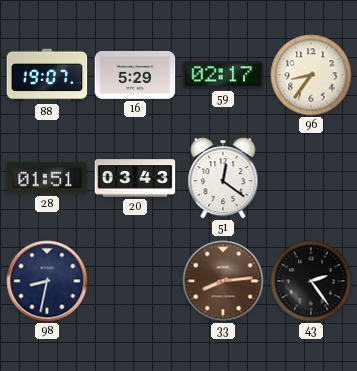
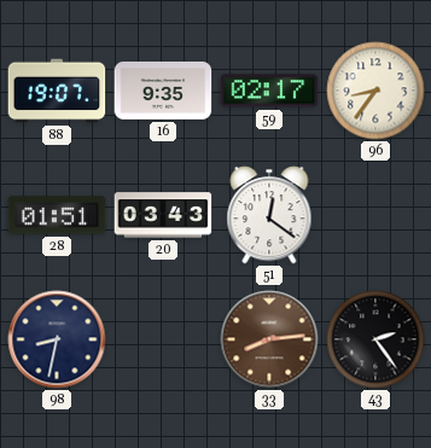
16: 5:29 -> 9:35 (163, 91)
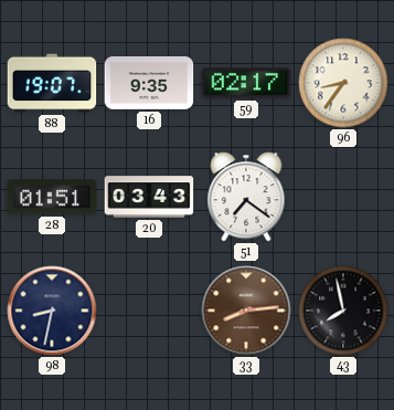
51: 12:21 -> 7:21 (246, 197)
43: 2:24 -> 7:58 (343, 311)
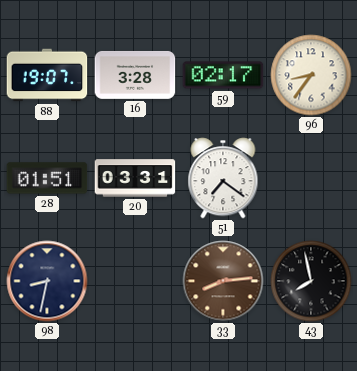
16: 9:35 -> 3:28 (135, 75)
20: 03:43 -> 03:31 (135, 178)
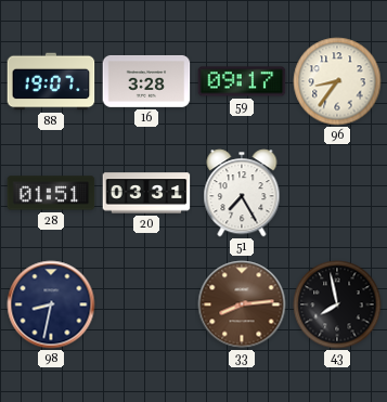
59: 02:17 -> 09:17 (242, 81)
51: 7:21 -> 7:25 (242, 193)
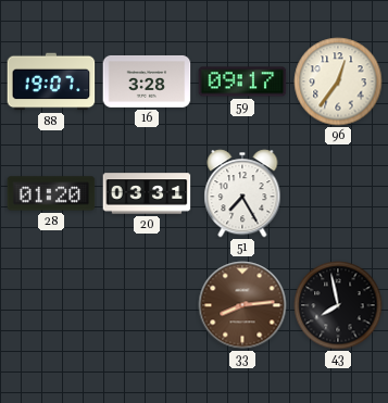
96: 8:36 -> 12:36 (338, 81)
28: 01:51 -> 01:20 (51, 193)
98: 8:32 -> none (51, 304)
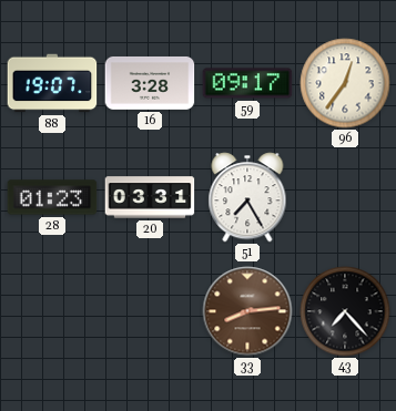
28: 01:20 -> 01:23 (52, 197)
43: 7:58 -> 7:23 (345, 311)
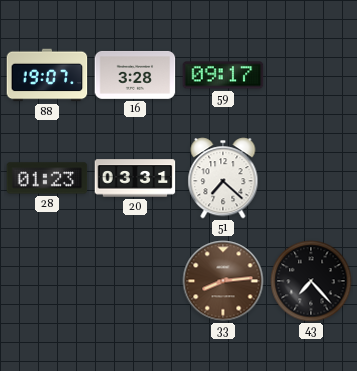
96: 12:36 -> none (345, 83)
51: 7:25 -> 7:22 (223, 178)
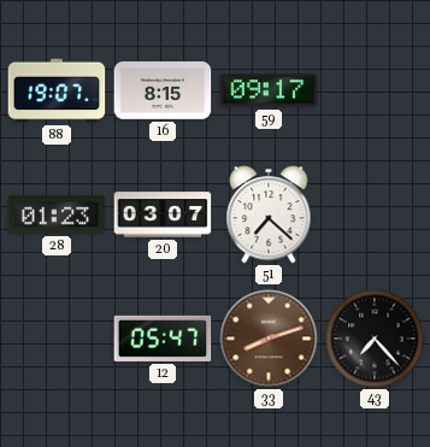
16: 3:28 -> 8:15 (163, 90)
20: 03:31 -> 03:07 (163, 214)
12: none -> 05:47 (163, 339)
33: 8:14 -> 8:12 (269, 339)
